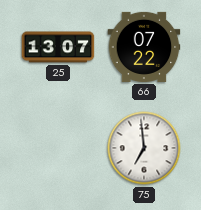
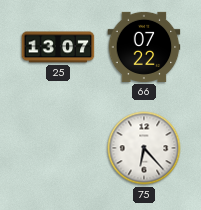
75: 6:59 -> 6:23 (144, 148)
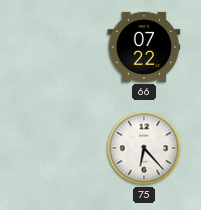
25: 13:07 -> none (58, 47)
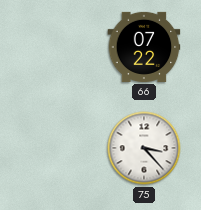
75: 6:23 -> 3:23 (144, 148)
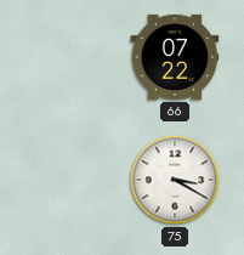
75: 3:23 -> 3:20 (175, 180)
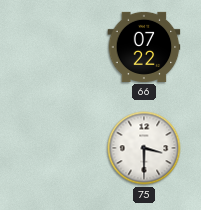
75: 3:20 -> 3:30 (144, 148)
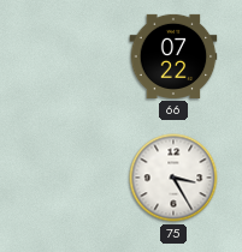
75: 3:30 -> 3:25 (173, 178)
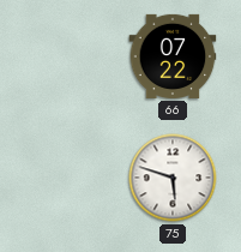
75: 3:25 -> 5:48 (173, 178)
